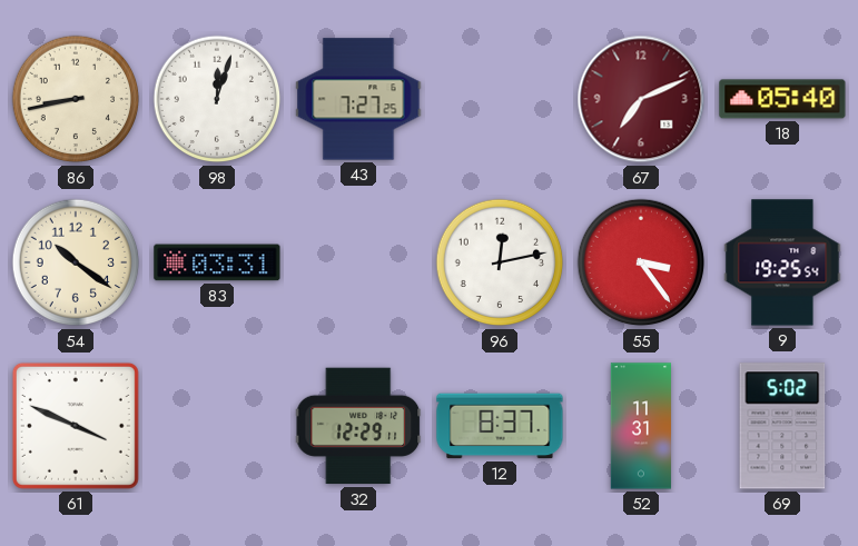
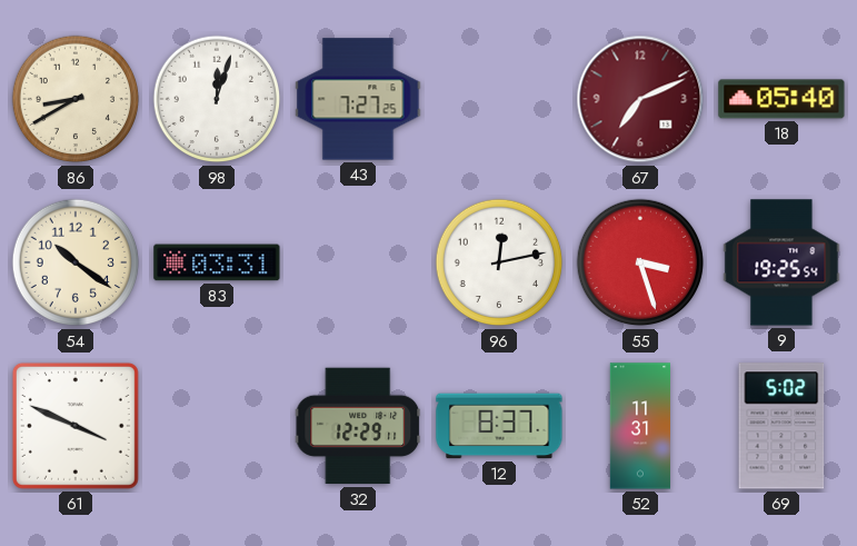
86: 8:43 -> 8:40 (76, 99)
55: 3:24 -> 3:27 (640, 262)
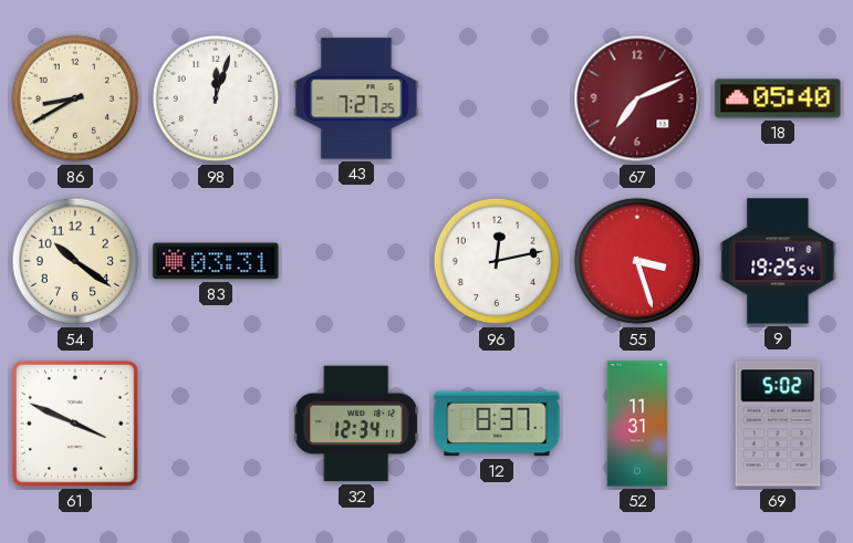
32: 12:29 -> 12:34 (356, 424)
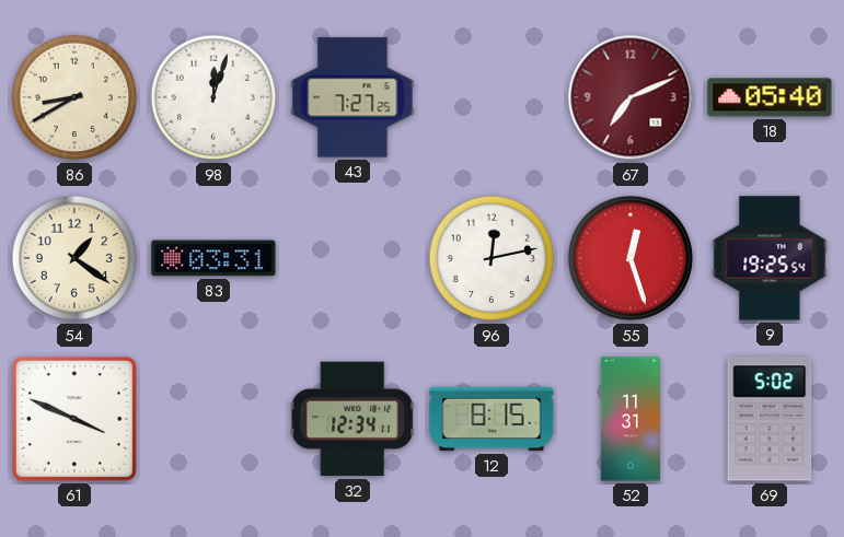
54: 10:21 -> 1:21 (74, 258)
55: 3:27 -> 12:27 (631, 258)
12: 8:37 -> 8:15 (492, 419)
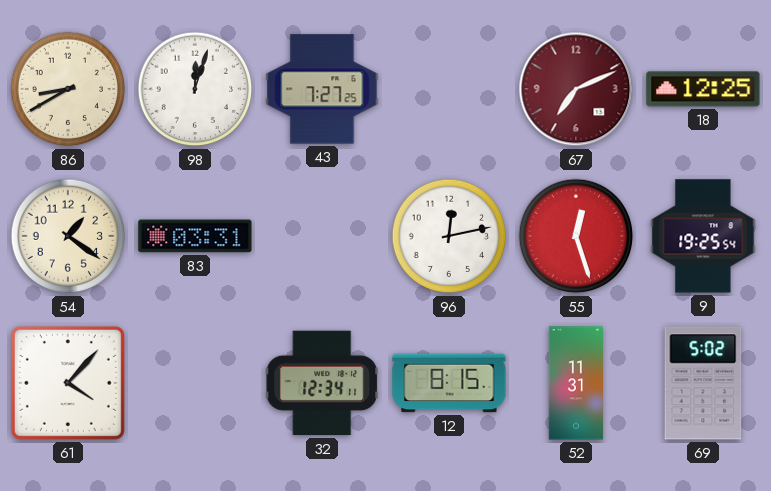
18: 05:40 -> 12:25 (703, 89)
61: 3:49 -> 4:07 (68, 383)
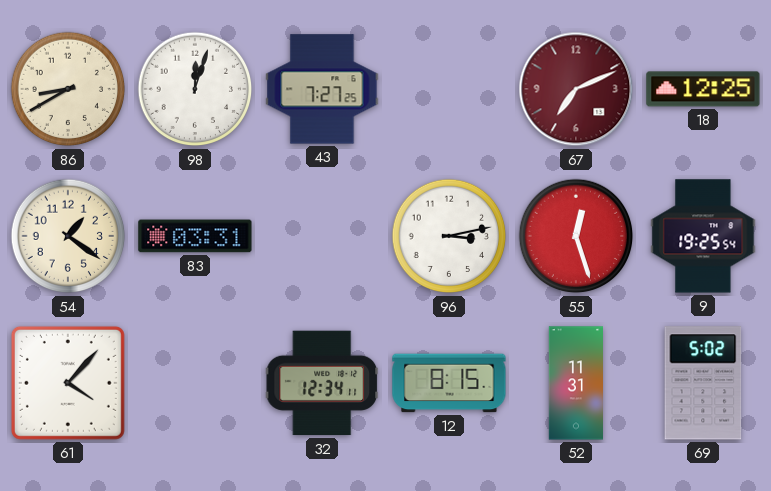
96: 12:13 -> 3:13 (449, 236)
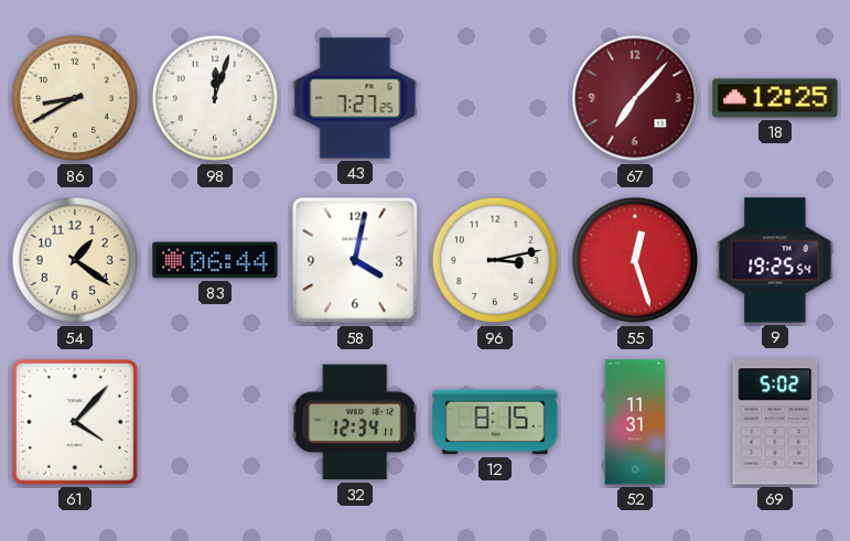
67: 7:11 -> 7:07 (635, 98)
83: 03:31 -> 06:44 (215, 260)
58: none -> 4:02 (355, 260)
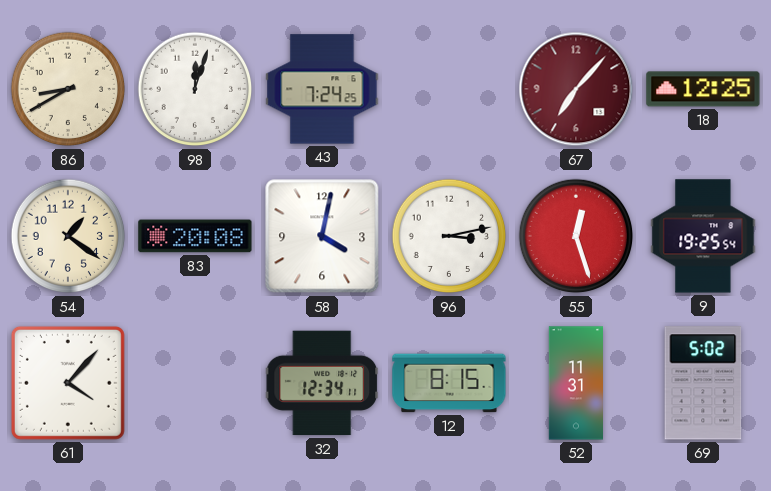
43: 7:27 -> 7:24 (322, 89)
83: 06:44 -> 20:08 (195, 236)
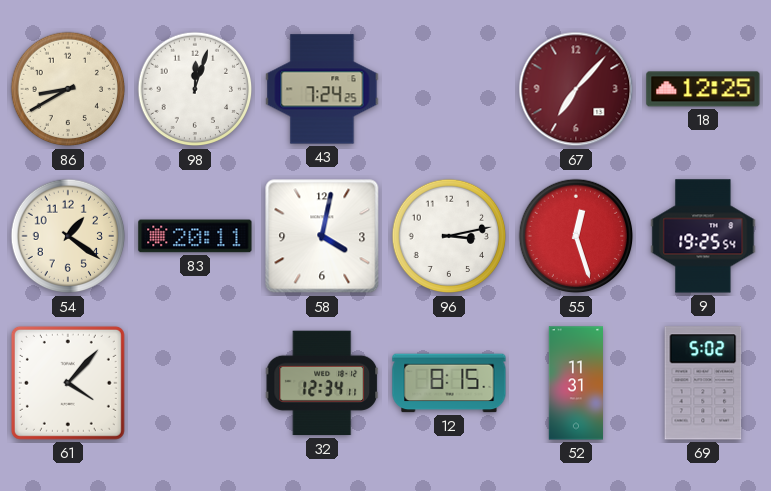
83: 20:08 -> 20:11 (195, 236)
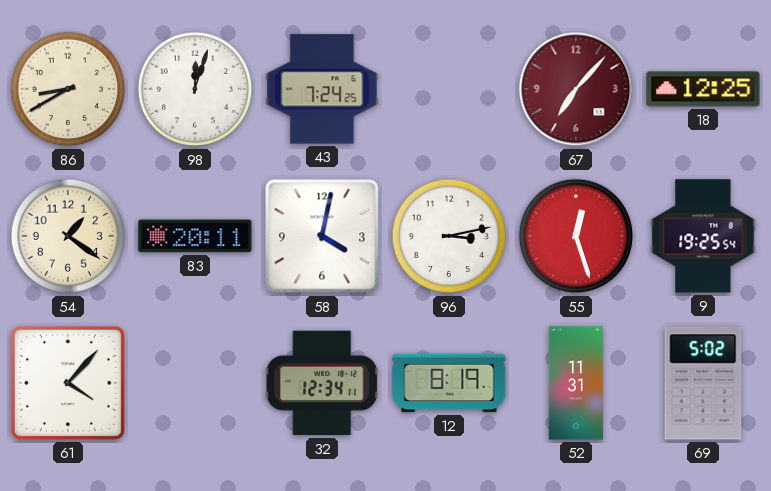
12: 8:15 -> 8:19 (449, 383)
